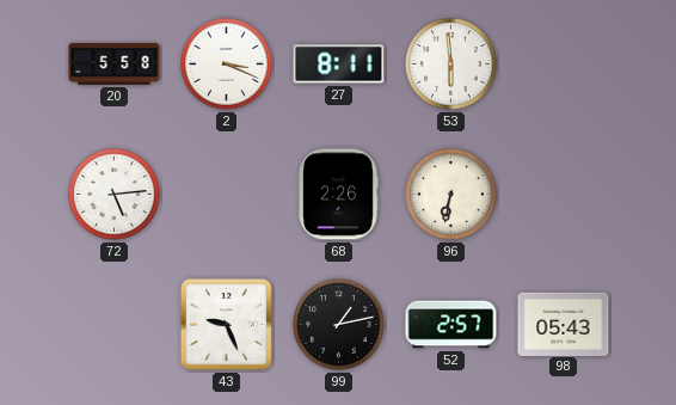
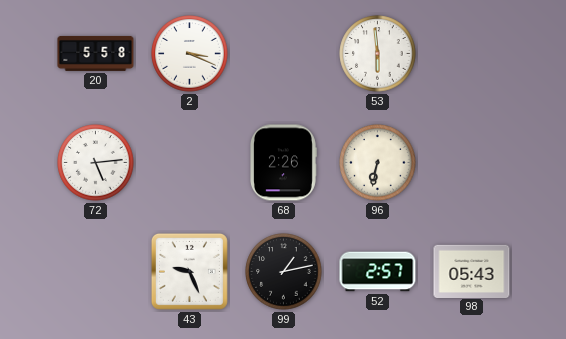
27: 8:11 -> none (339, 65)
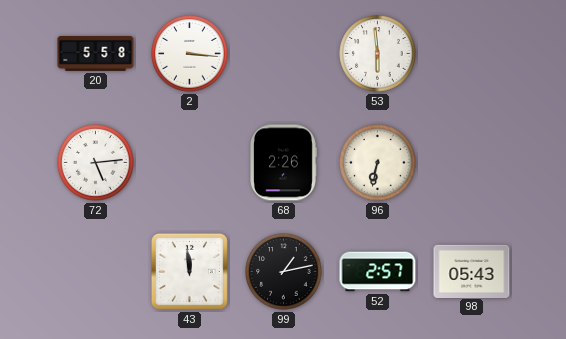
2: 3:19 -> 3:16 (190, 54)
43: 9:26 -> 11:59 (189, 271)
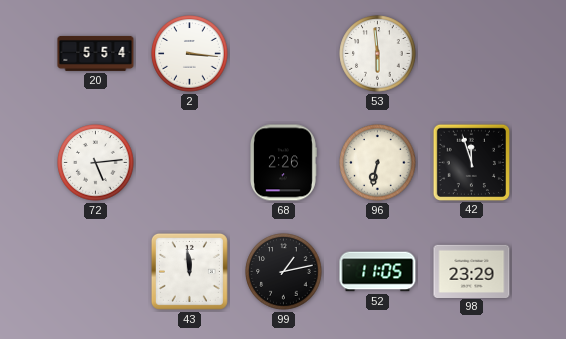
20: 5:58 -> 5:54 (96, 53)
42: none -> 11:57 (471, 162)
52: 2:57 -> 11:05 (378, 272)
98: 05:43 -> 23:29 (472, 271)
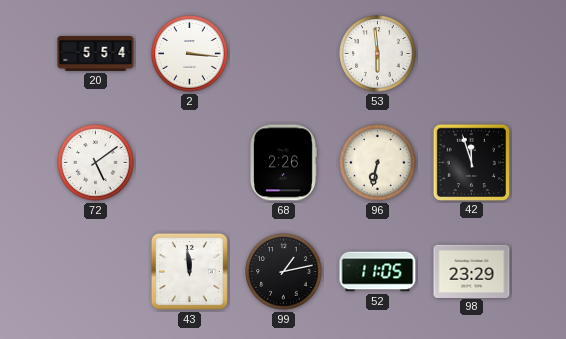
72: 5:14 -> 5:09 (96, 163)
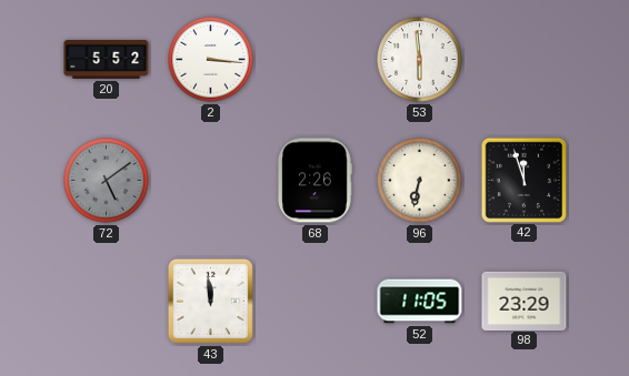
20: 5:54 -> 5:52 (107, 59)
72 dial: white -> grey (107, 181)
99: 1:13 -> none (284, 272)
